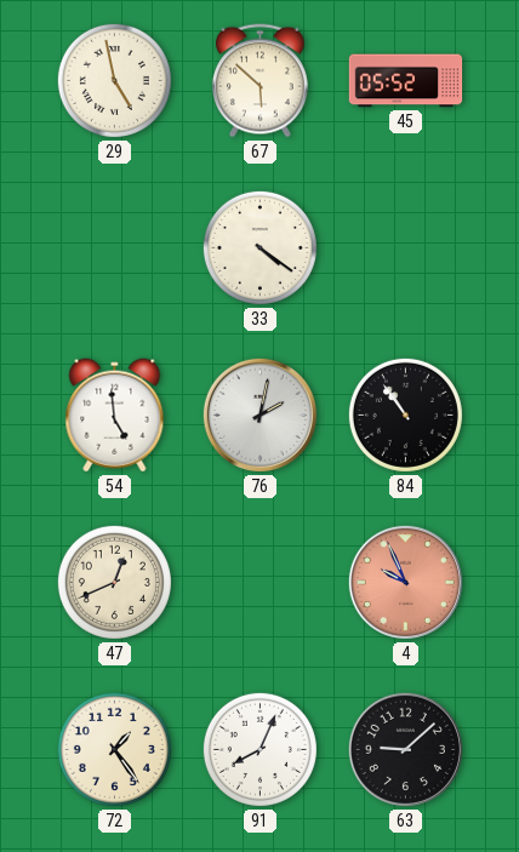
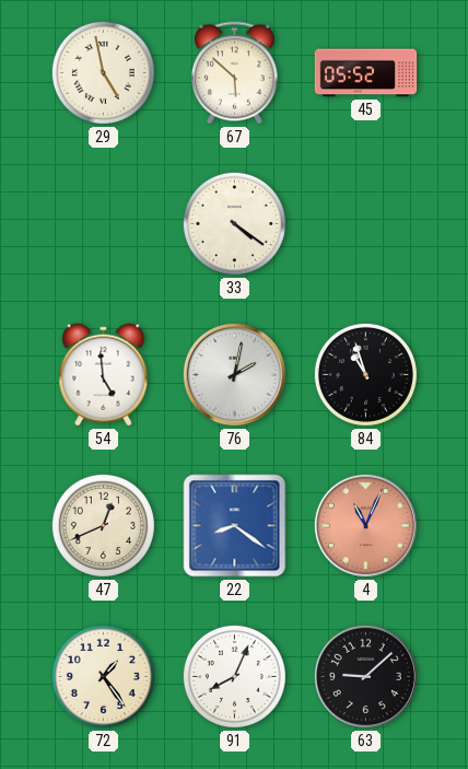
84: 10:54 -> 10:57 (365, 374)
22: none -> 8:21 (235, 526)
4: 9:56 -> 11:04 (365, 525)
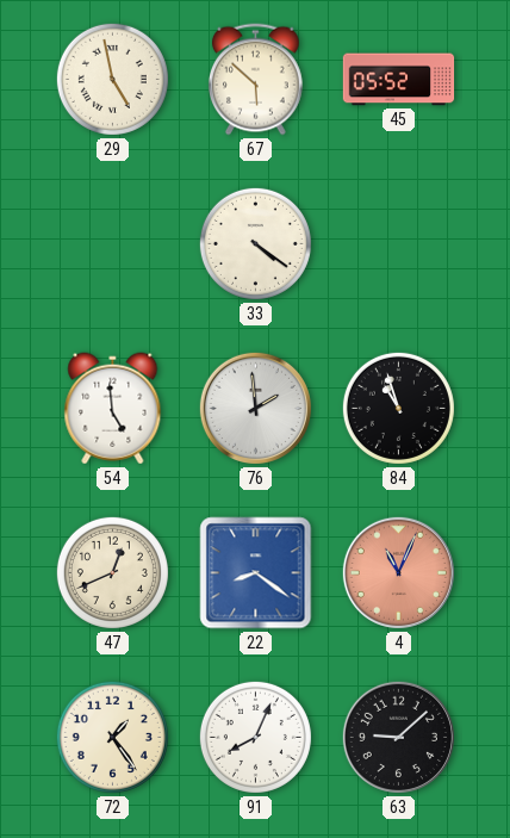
76: 2:02 -> 1:59 (255, 408)
